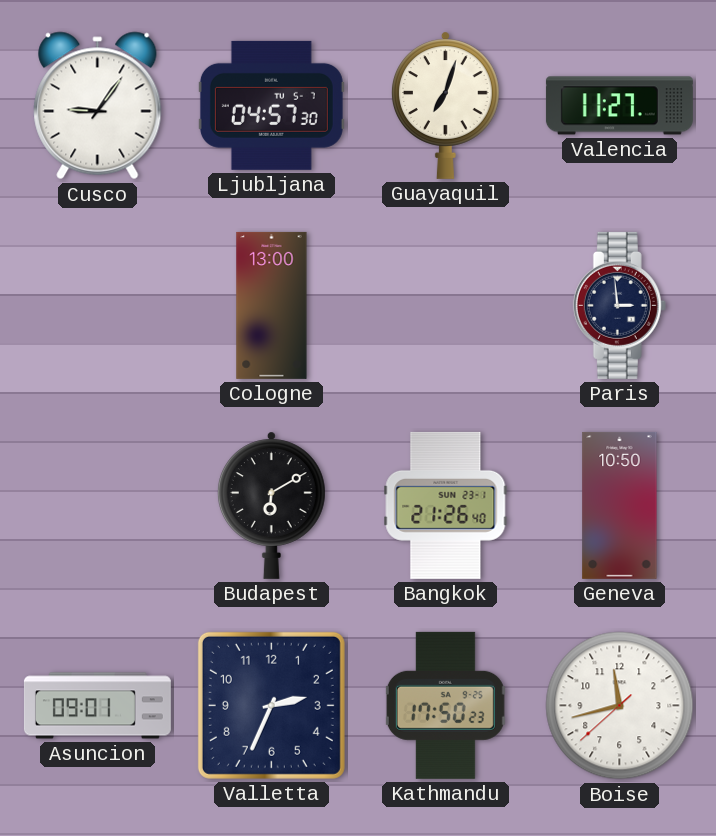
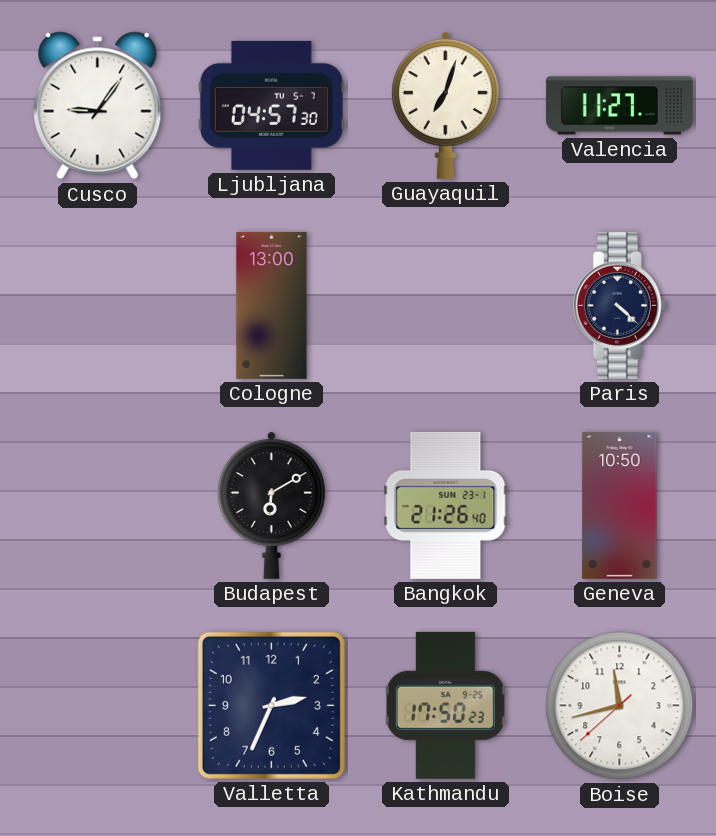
Paris: 2:59 -> 4:22 (619, 305)
Asuncion: 09:01 -> none (97, 706)
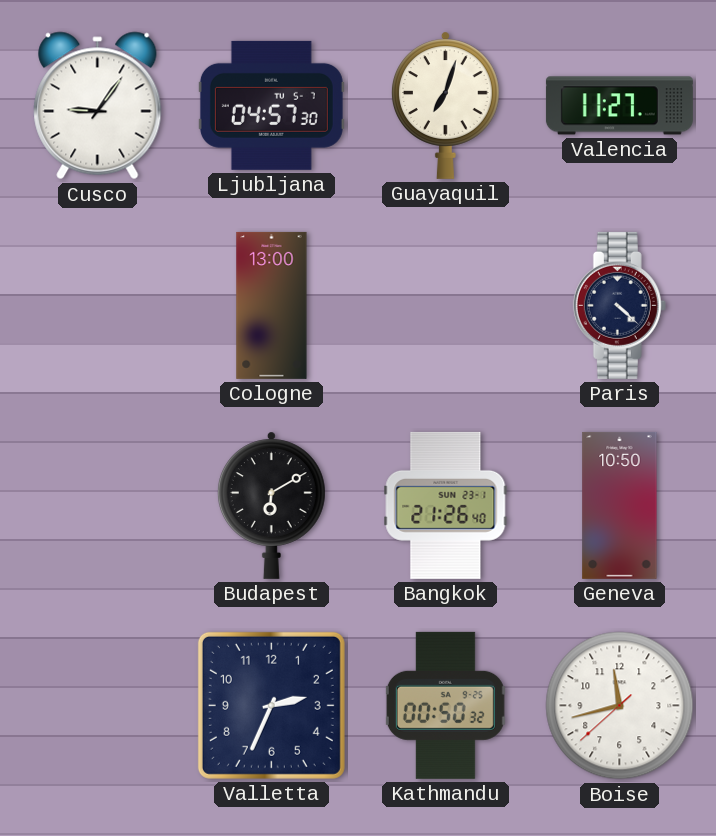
Kathmandu: 17:50 -> 00:50 (445, 705)
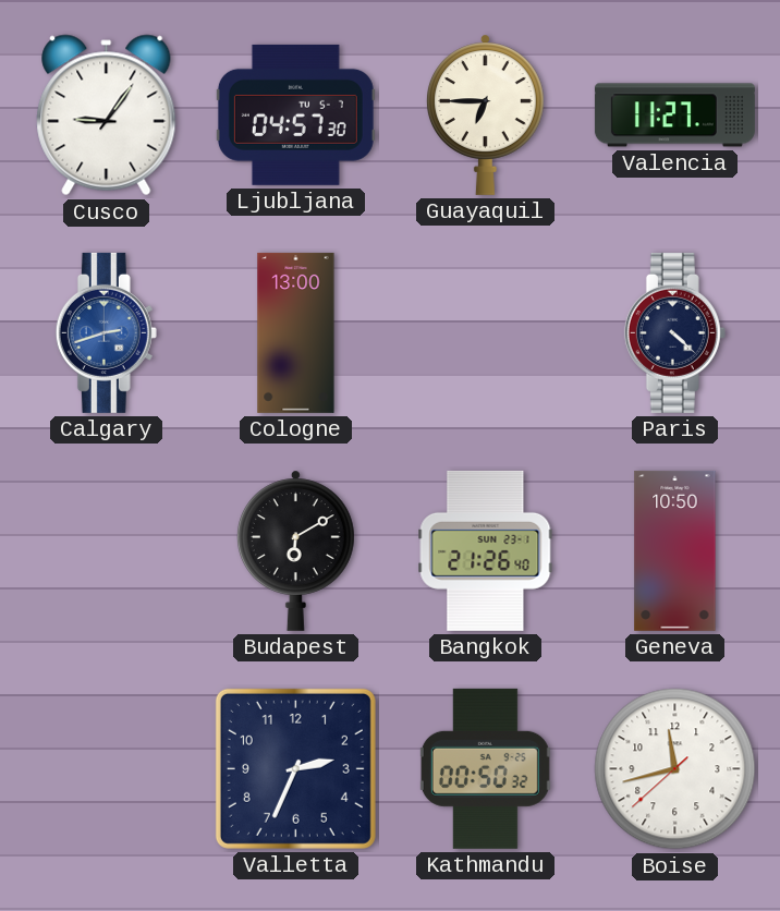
Guayaquil: 7:03 -> 6:45 (486, 114)
Calgary: none -> 2:42 (106, 332)
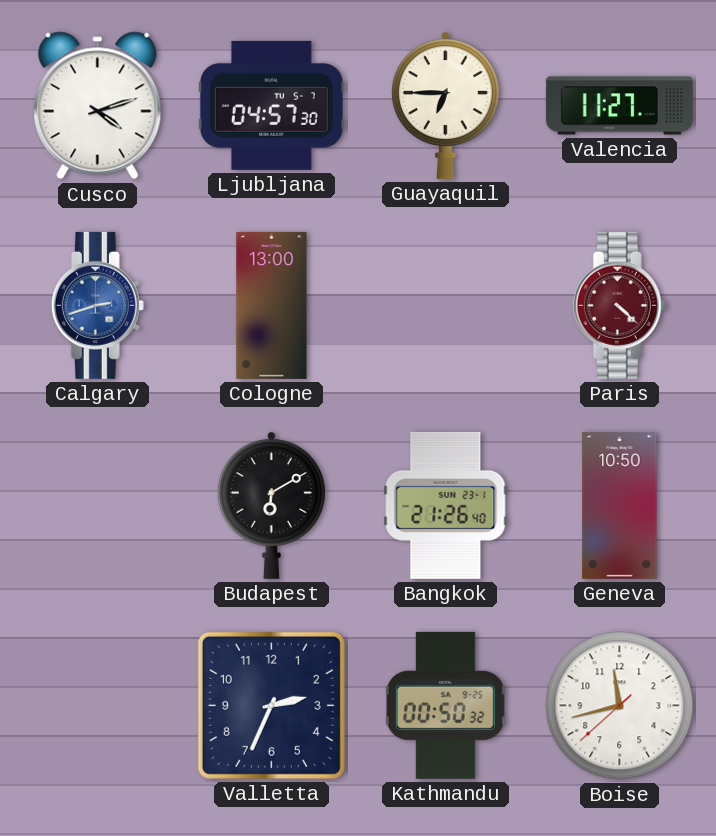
Cusco: 9:06 -> 4:12 (98, 106)
Paris dial: navy -> burgundy (619, 305)
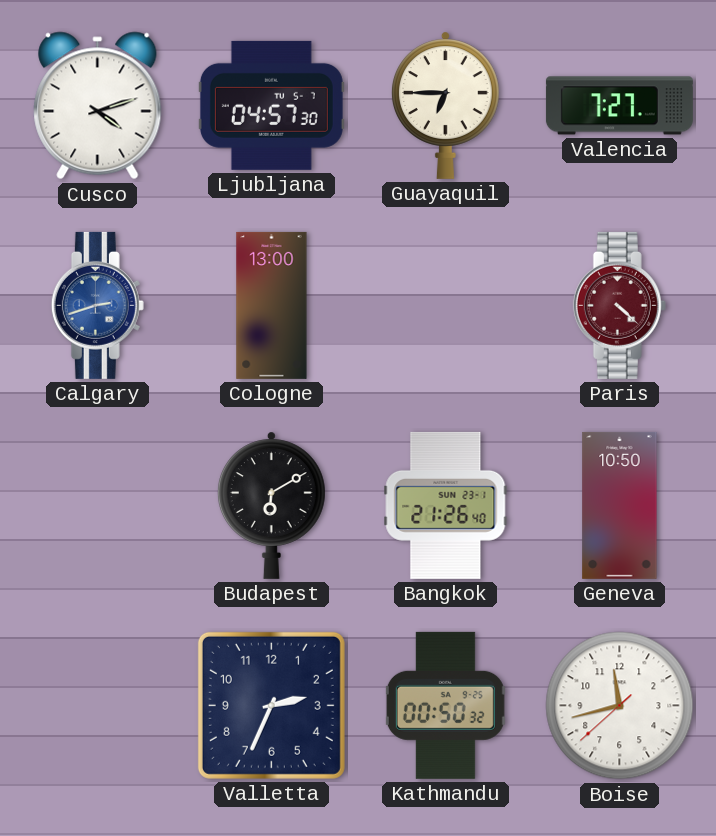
Valencia: 11:27 -> 7:27 (619, 106)
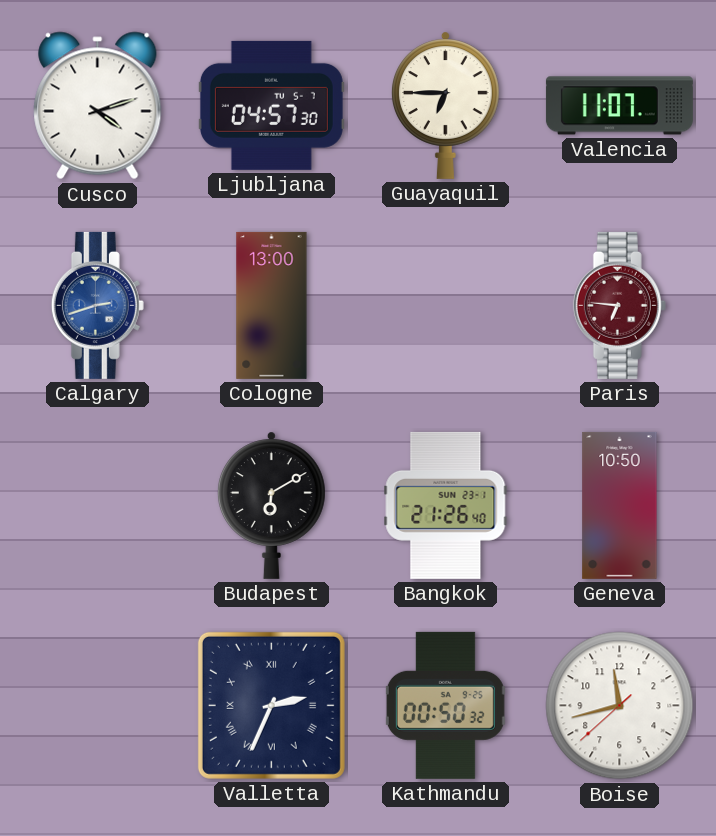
Valencia: 7:27 -> 11:07 (619, 106)
Paris: 4:22 -> 6:46 (619, 305)
Valletta numerals: Arabic -> Roman (271, 705)
